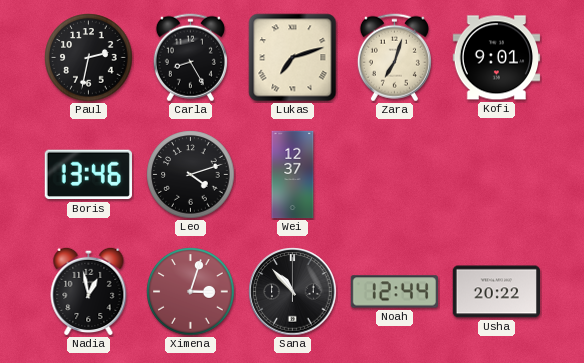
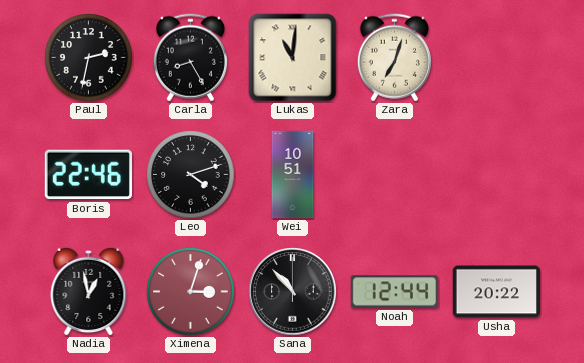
Lukas: 7:12 -> 11:01 (293, 58)
Kofi: 9:01 -> none (497, 58)
Boris: 13:46 -> 22:46 (88, 175)
Wei: 12:37 -> 10:51 (293, 175)
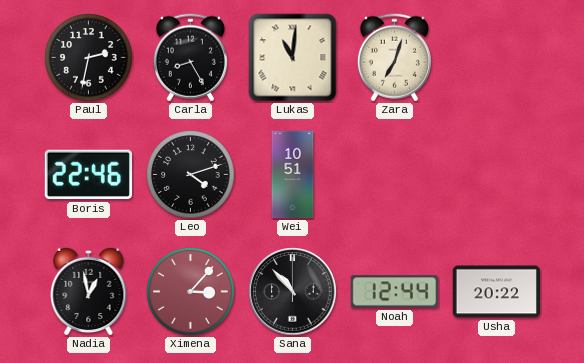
Ximena: 3:03 -> 3:07 (191, 292)
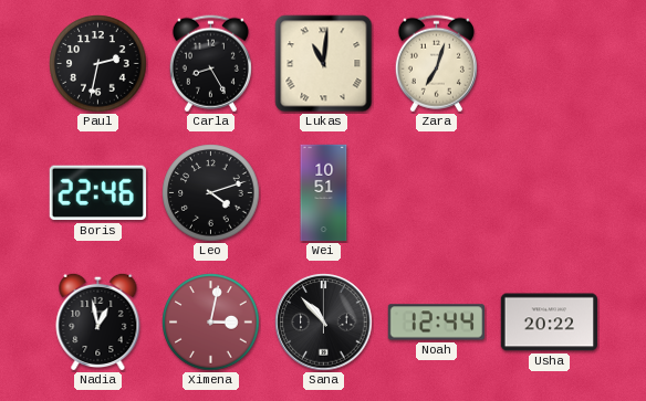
Ximena: 3:07 -> 3:02 (211, 323)
